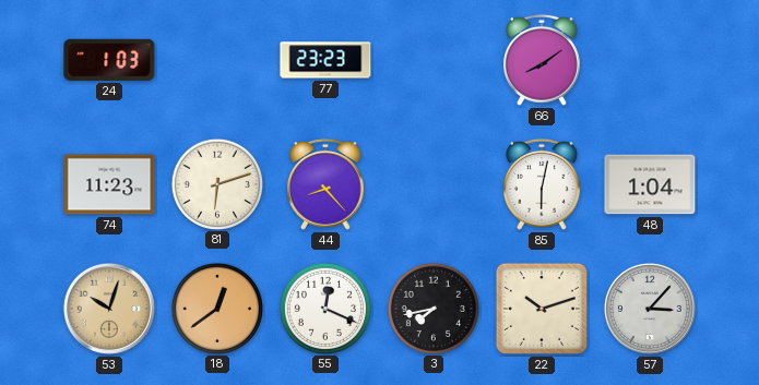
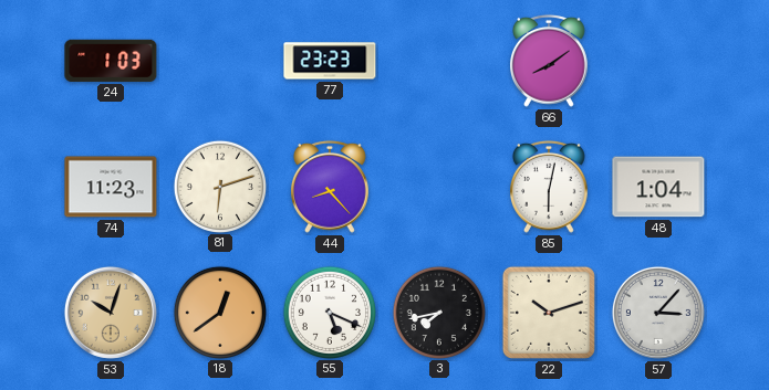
55: 12:19 -> 5:19 (329, 312)
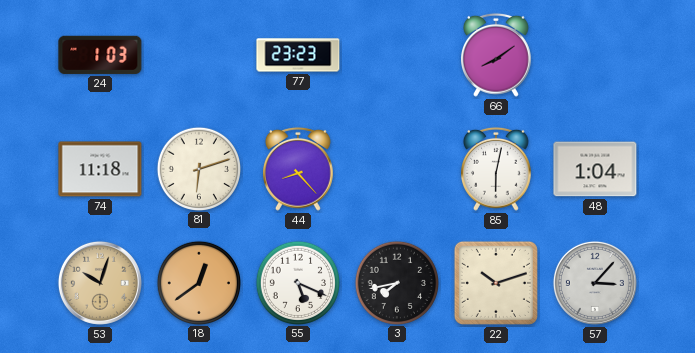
74: 11:23 -> 11:18 (100, 169)
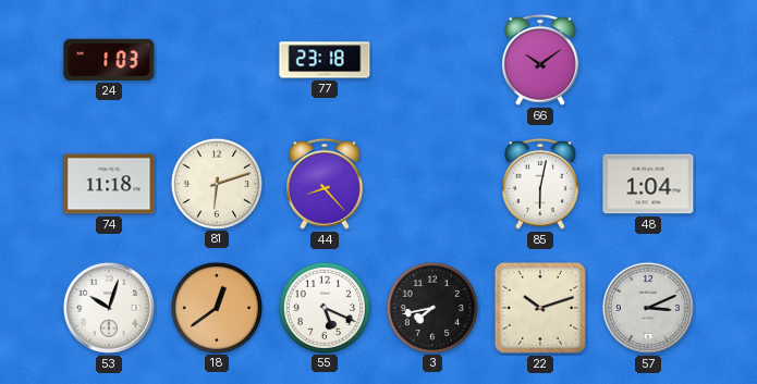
77: 23:23 -> 23:18 (325, 60)
66: 8:09 -> 10:09 (541, 60)
53 dial: champagne -> white (109, 308)
57: 3:07 -> 3:11 (648, 308)
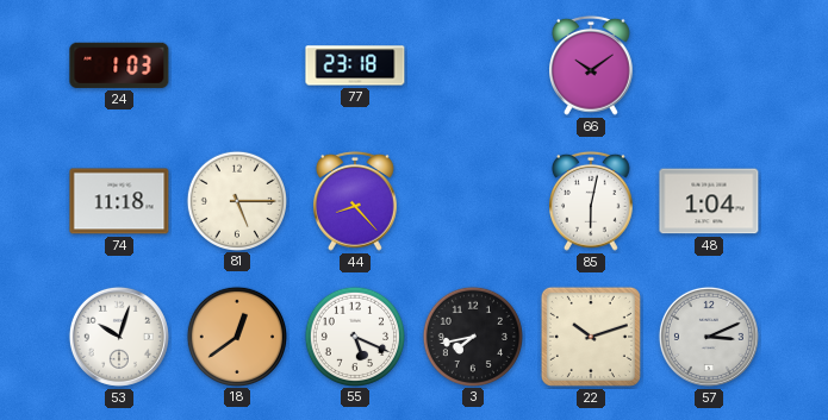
81: 6:12 -> 5:15 (236, 200)
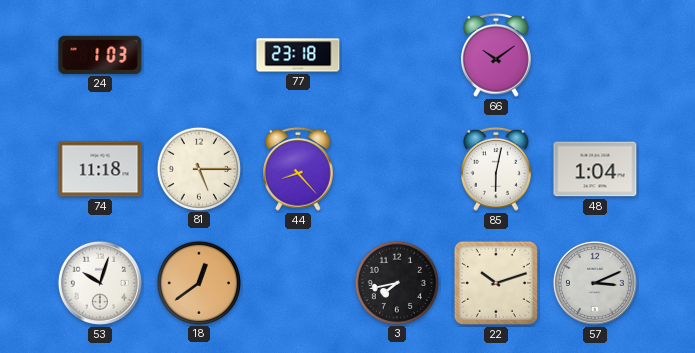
55: 5:19 -> none (354, 336)
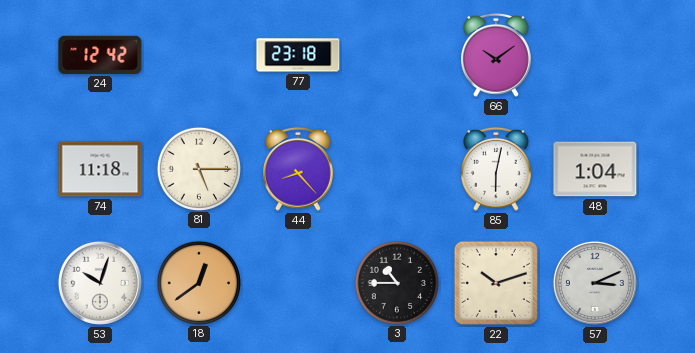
24: 1:03 -> 12:42 (100, 55)
3: 7:43 -> 10:45 (396, 282)
